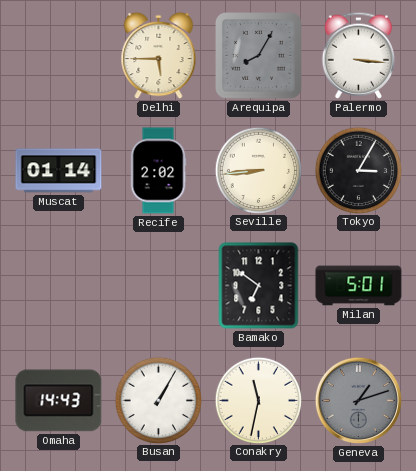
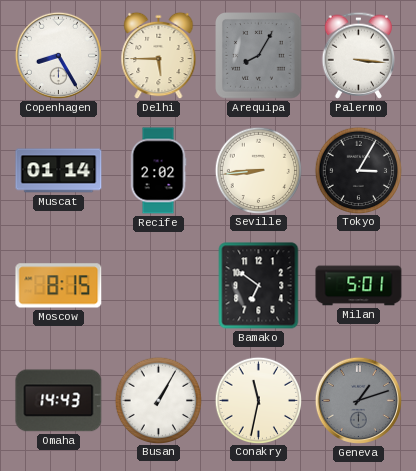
Copenhagen: none -> 8:25 (58, 55)
Moscow: none -> 8:15 (59, 286)
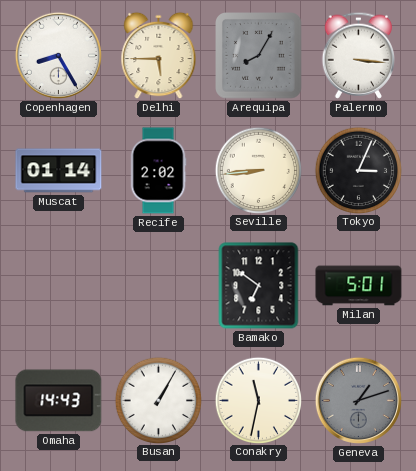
Tokyo: 3:05 -> 3:04 (358, 170)
Moscow: 8:15 -> none (59, 286)
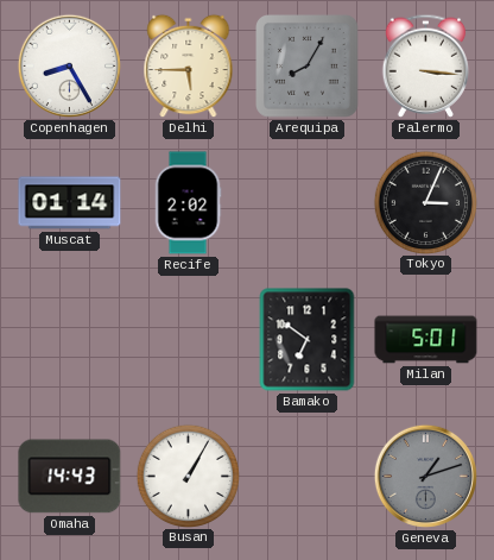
Seville: 8:44 -> none (258, 170)
Conakry: 11:32 -> none (258, 400)
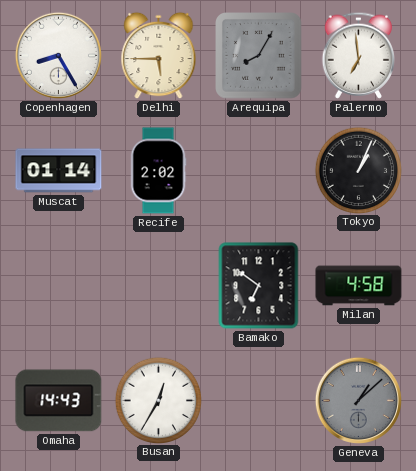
Palermo: 3:16 -> 6:59 (359, 55)
Tokyo: 3:04 -> 1:04 (358, 170)
Milan: 5:01 -> 4:58 (359, 286)
Busan: 1:05 -> 12:35 (158, 400)
Geneva: 1:12 -> 1:08 (358, 400)
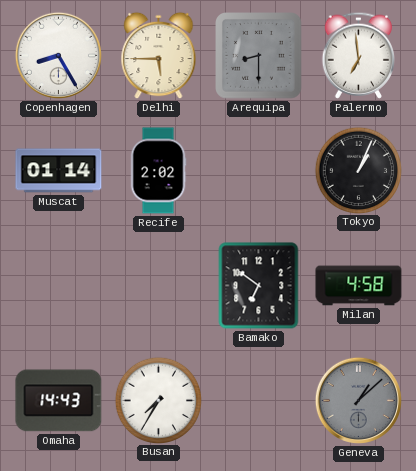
Arequipa: 8:05 -> 8:30 (259, 56)
Busan: 12:35 -> 7:35 (158, 400)
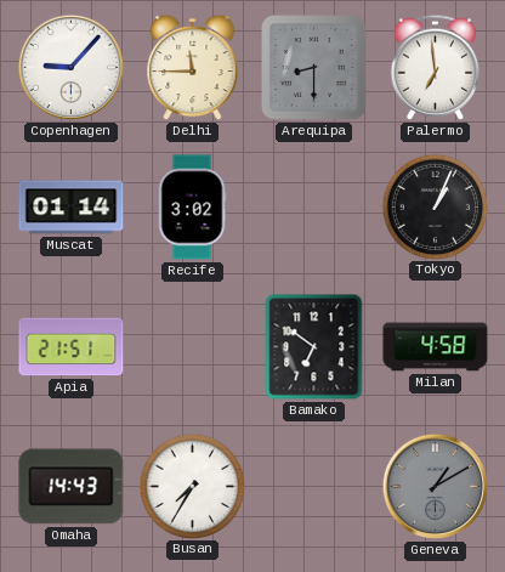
Copenhagen: 8:25 -> 9:07 (70, 67)
Delhi: 5:45 -> 11:45 (193, 68)
Recife: 2:02 -> 3:02 (192, 208)
Apia: none -> 21:51 (72, 347)
Geneva: 1:08 -> 1:10 (435, 486)
